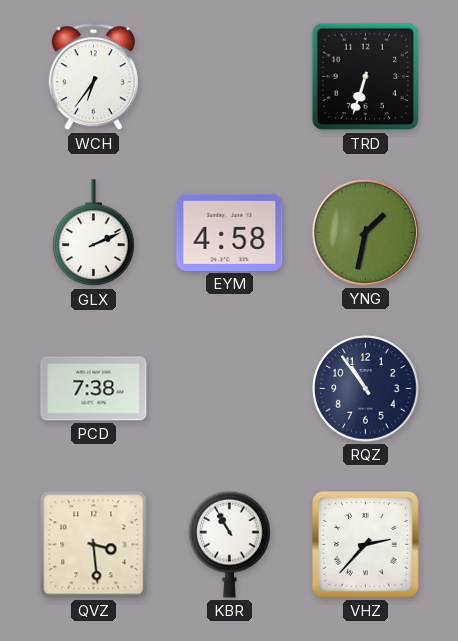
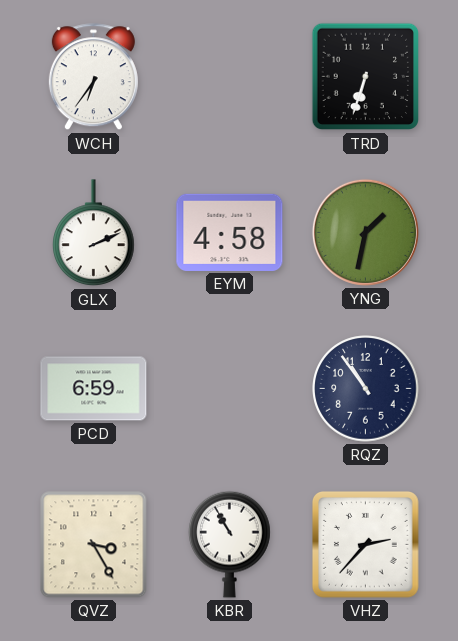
PCD: 7:38 -> 6:59 (94, 389)
QVZ: 3:29 -> 3:25 (94, 545)
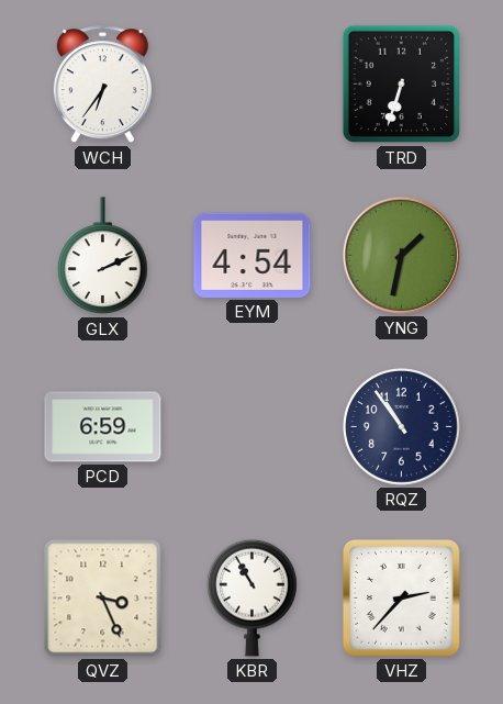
EYM: 4:58 -> 4:54 (253, 255)
QVZ: 3:25 -> 3:26 (103, 599)
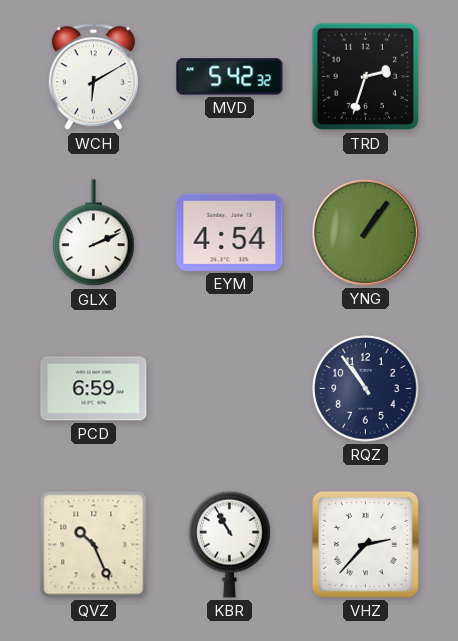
WCH: 6:36 -> 6:10 (93, 77)
MVD: none -> 5:42 (230, 77)
TRD: 6:33 -> 2:33 (366, 77)
YNG: 1:32 -> 1:06 (365, 232)
QVZ: 3:26 -> 10:26 (94, 545)
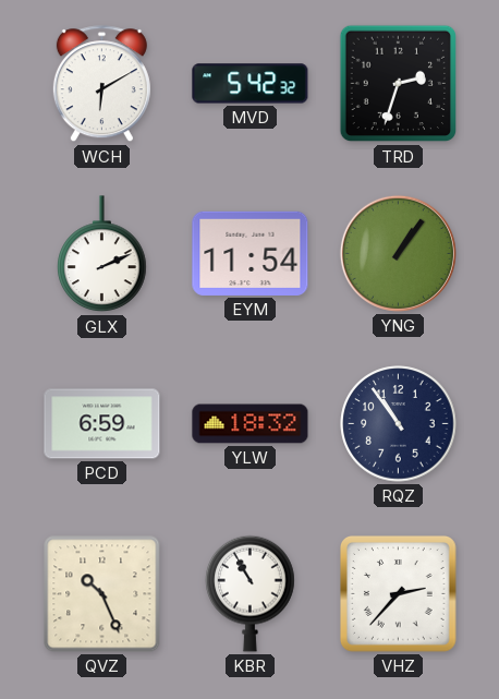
EYM: 4:54 -> 11:54 (251, 253)
YLW: none -> 18:32 (251, 424)
